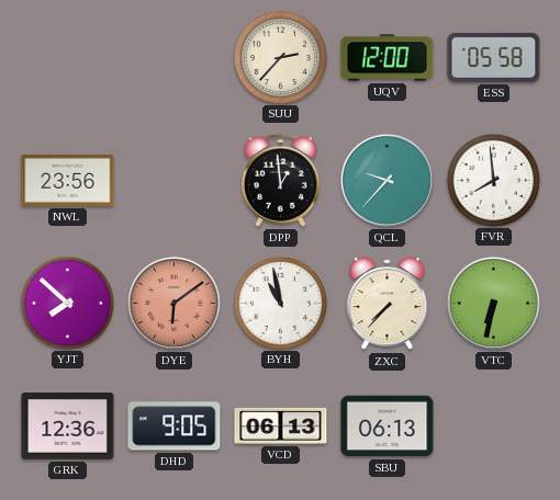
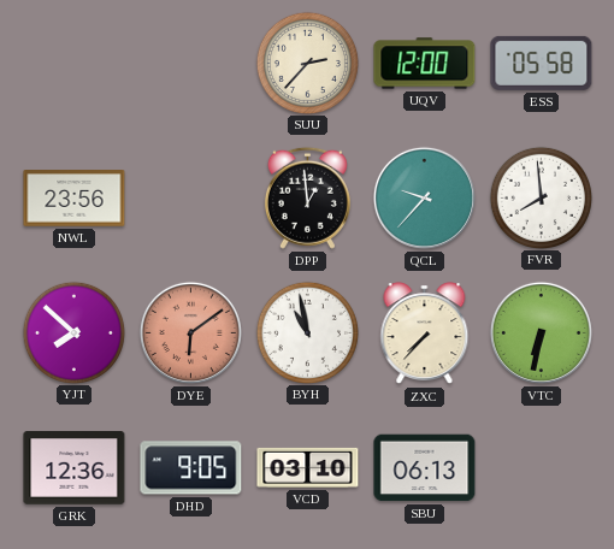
VCD: 06:13 -> 03:10 (308, 467)
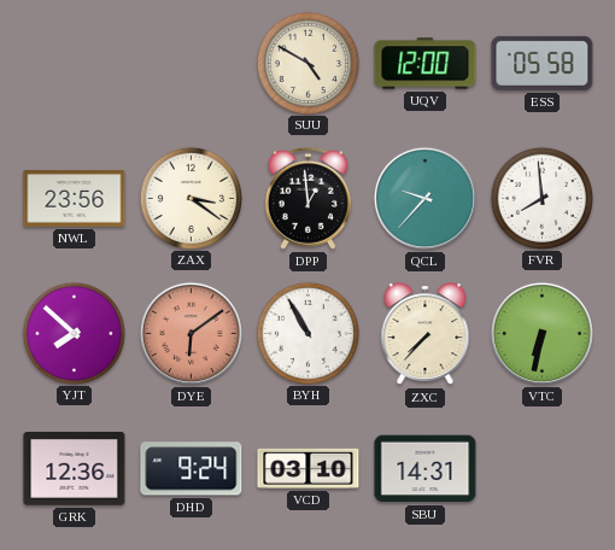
SUU: 2:37 -> 4:50 (307, 63)
ZAX: none -> 3:21 (191, 198)
BYH: 10:58 -> 10:55 (307, 333)
DHD: 9:05 -> 9:24 (192, 469)
SBU: 06:13 -> 14:31 (426, 469)
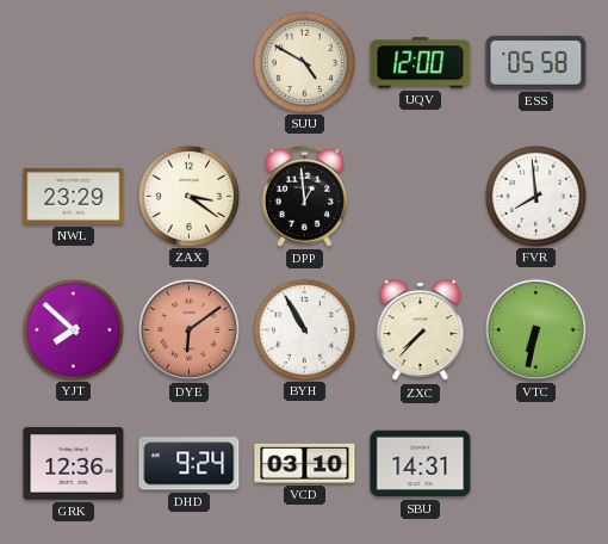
NWL: 23:56 -> 23:29 (74, 197)
QCL: 9:37 -> none (424, 198)
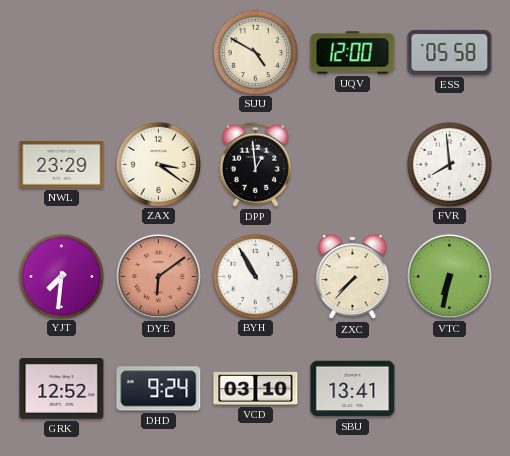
YJT: 7:52 -> 7:31 (61, 276)
GRK: 12:36 -> 12:52 (62, 389)
SBU: 14:31 -> 13:41 (353, 389)
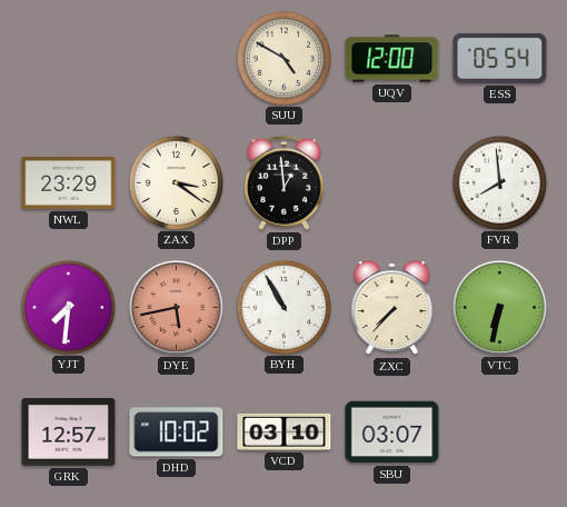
ESS: 05:58 -> 05:54 (500, 58)
DYE: 6:09 -> 5:43 (176, 307)
GRK: 12:52 -> 12:57 (69, 433)
DHD: 9:24 -> 10:02 (177, 433)
SBU: 13:41 -> 03:07 (392, 433)
